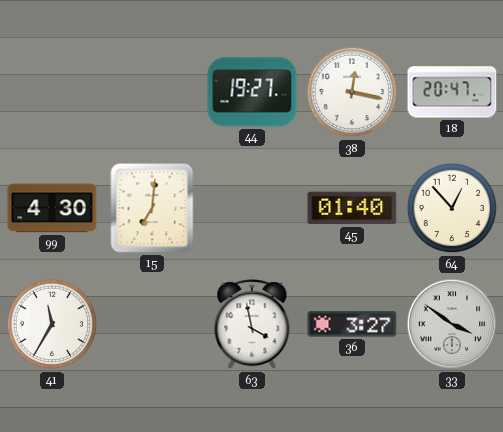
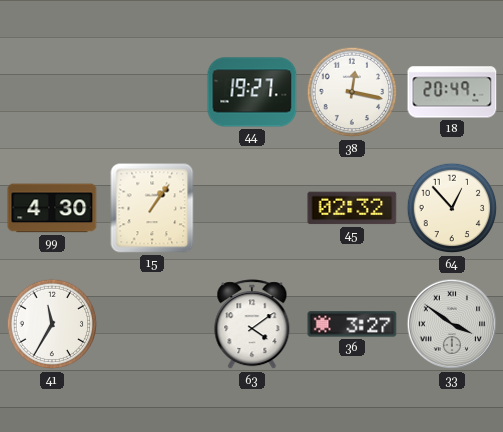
18: 20:47 -> 20:49 (452, 92)
15: 7:01 -> 1:06 (152, 208)
45: 01:40 -> 02:32 (352, 208)
63: 3:58 -> 4:09 (252, 325)
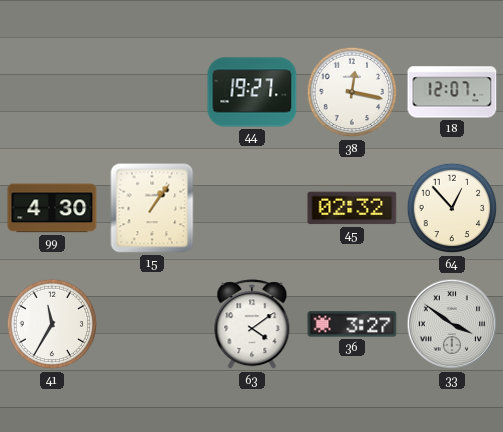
18: 20:49 -> 12:07 (452, 92)
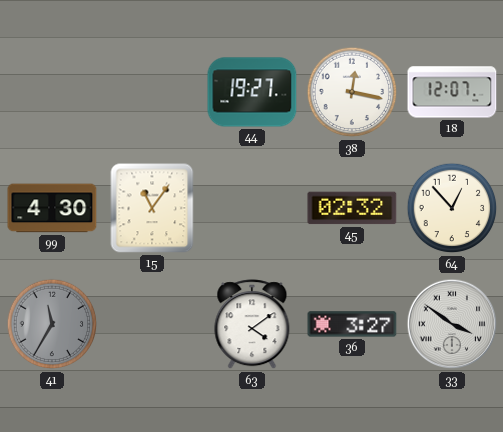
15: 1:06 -> 11:06 (152, 208)
41 dial: white -> grey (52, 324)
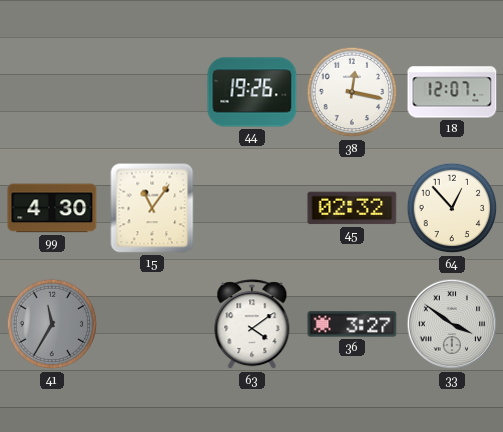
44: 19:27 -> 19:26 (252, 92)
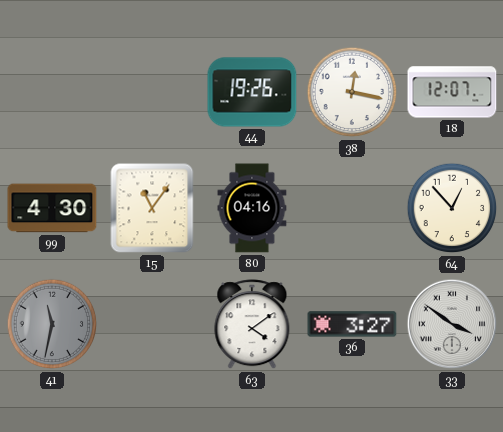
80: none -> 04:16 (252, 208)
45: 02:32 -> none (352, 208)
41: 11:35 -> 11:32 (52, 324)
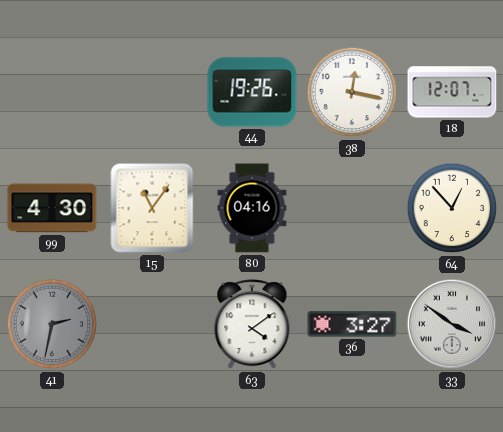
41: 11:32 -> 2:32 (52, 324)
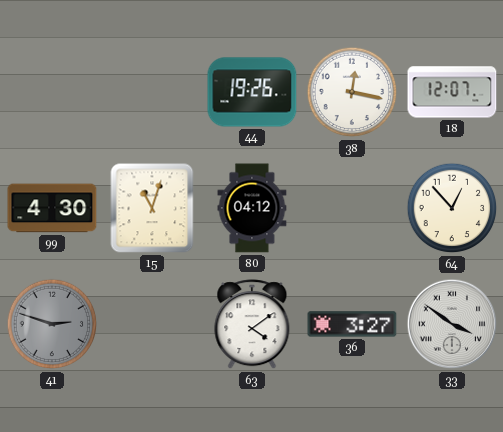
15: 11:06 -> 11:03 (152, 208)
80: 04:16 -> 04:12 (252, 208)
41: 2:32 -> 2:48 (52, 324)
